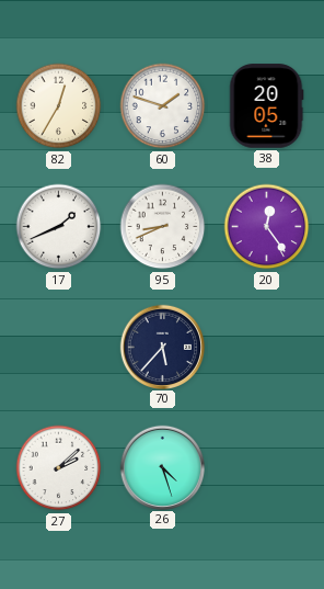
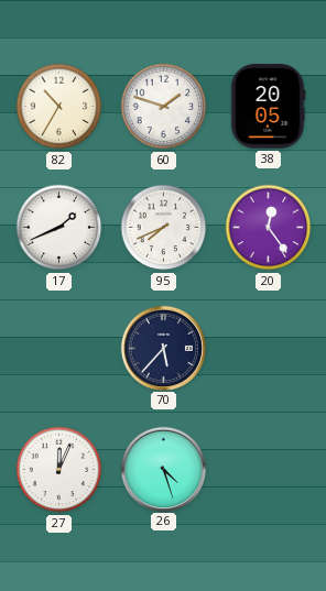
82: 12:35 -> 10:35 (59, 107)
95: 8:41 -> 7:41 (164, 228)
27: 2:08 -> 12:04 (59, 470)
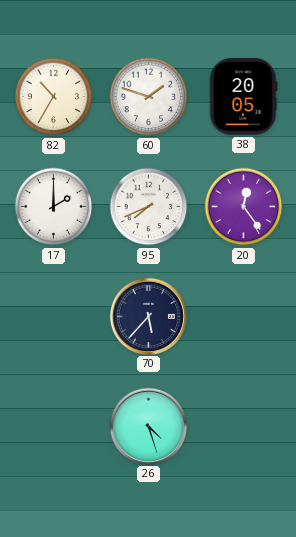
17: 1:41 -> 2:00 (54, 207)
27: 12:04 -> none (59, 470)
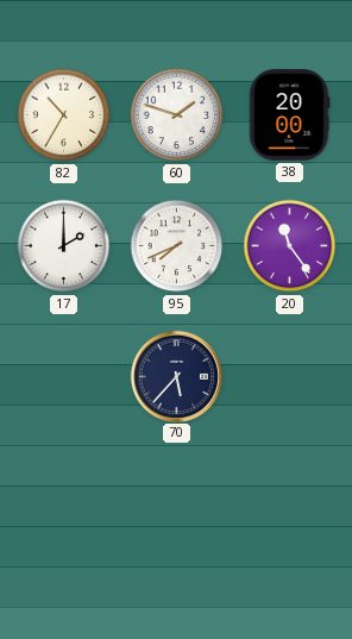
38: 20:05 -> 20:00 (290, 115)
20: 12:24 -> 11:24 (290, 246)
26: 4:27 -> none (148, 426)
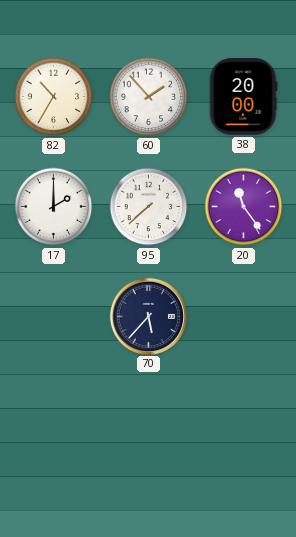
60: 1:48 -> 1:53 (149, 97)
95: 7:41 -> 7:38 (149, 207)
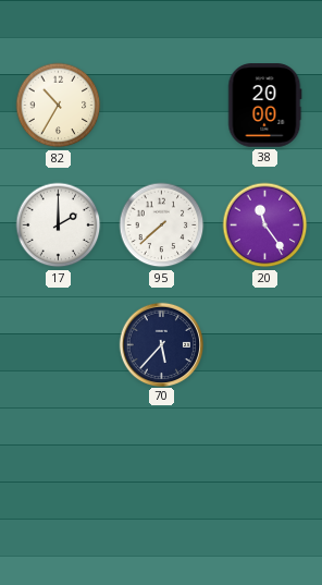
60: 1:53 -> none (149, 97)
